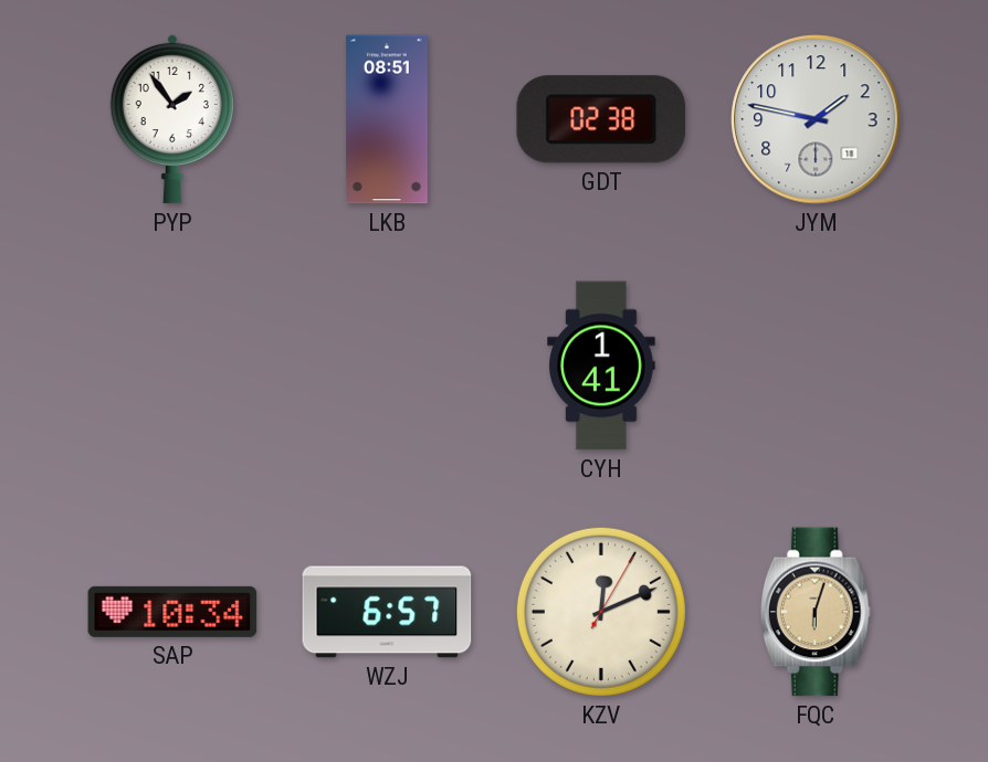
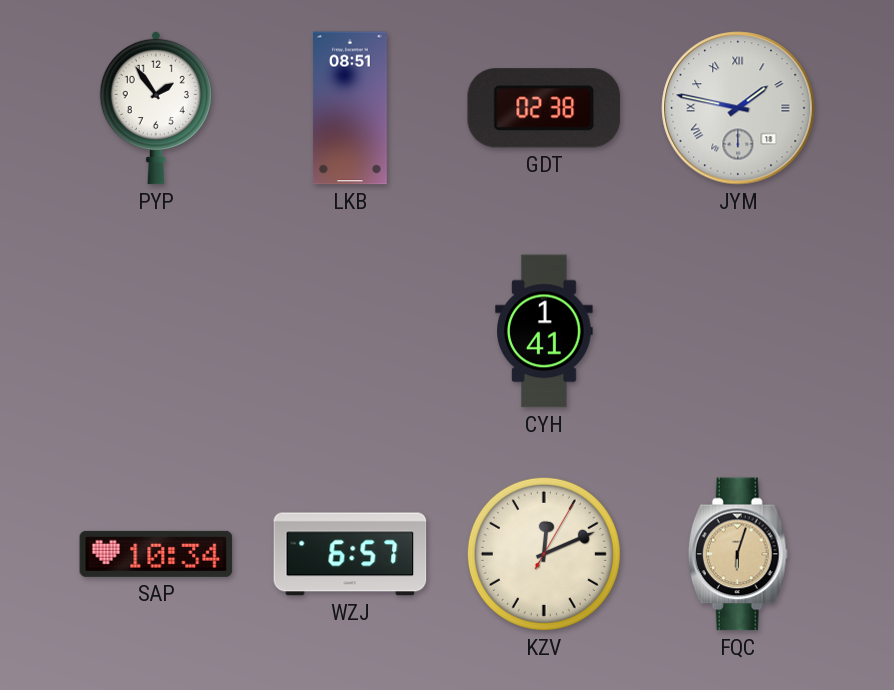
JYM numerals: Arabic -> Roman (738, 108)
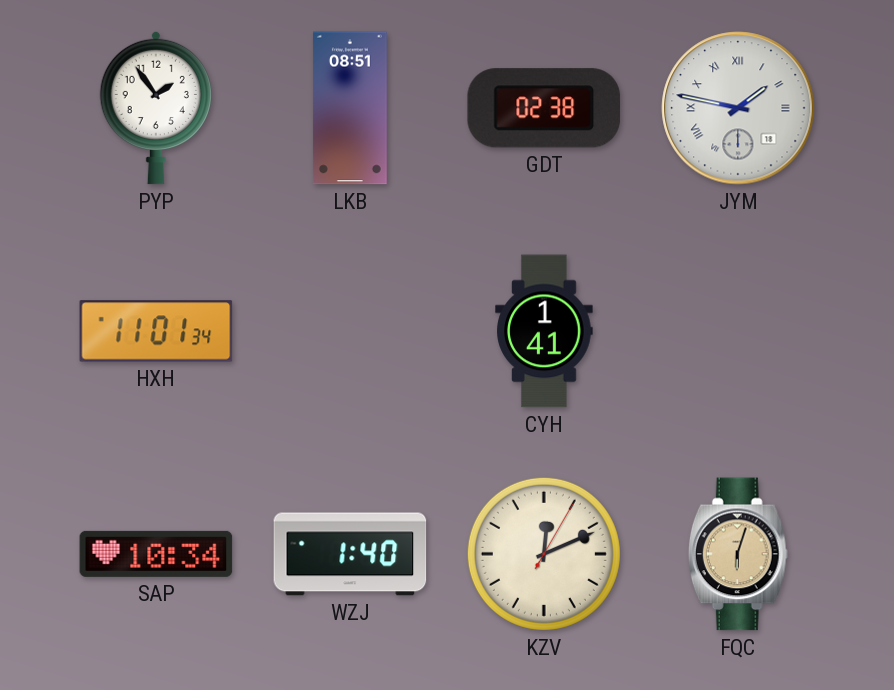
HXH: none -> 11:01 (156, 331)
WZJ: 6:57 -> 1:40 (350, 554)
